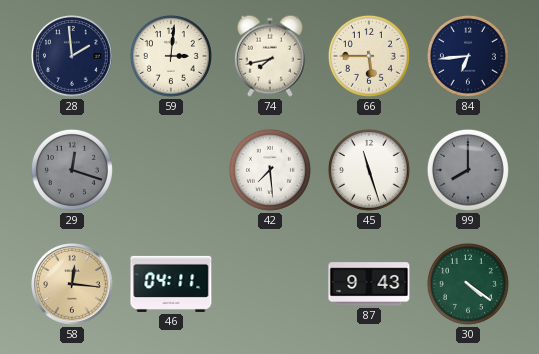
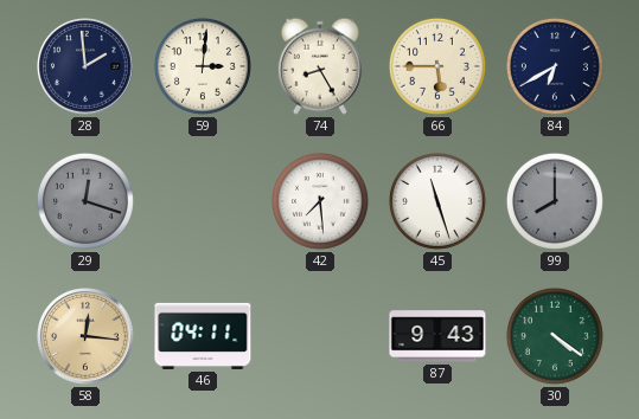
74: 7:43 -> 8:25 (320, 66)
84: 6:44 -> 6:40 (555, 66)
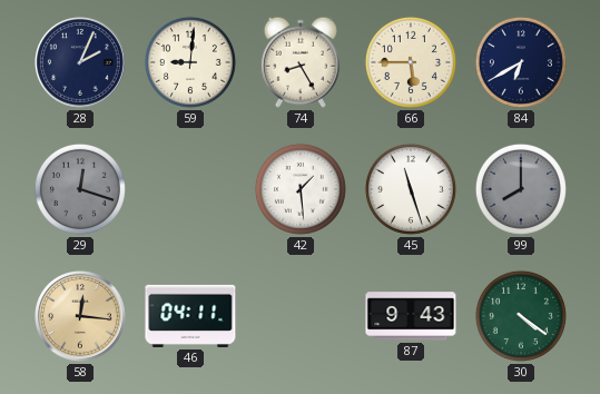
28: 1:59 -> 2:04 (81, 63)
59: 3:01 -> 9:01 (190, 62)
42: 7:29 -> 1:29 (301, 189)
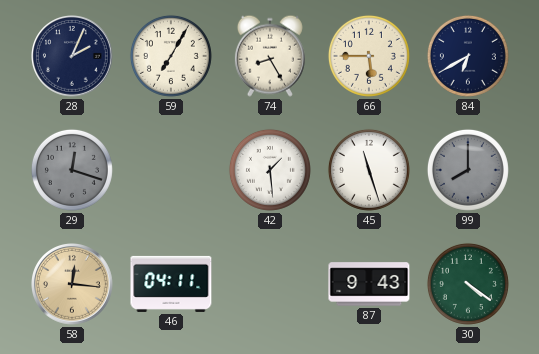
59: 9:01 -> 7:05 (171, 56)
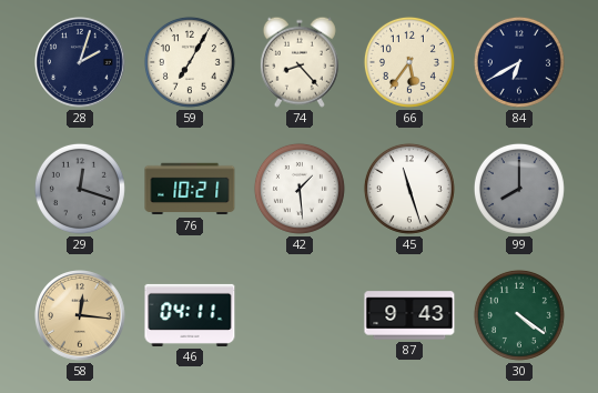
28: 2:04 -> 2:03 (81, 63)
74: 8:25 -> 8:23 (300, 62)
66: 5:45 -> 5:36 (409, 62)
76: none -> 10:21 (190, 189)
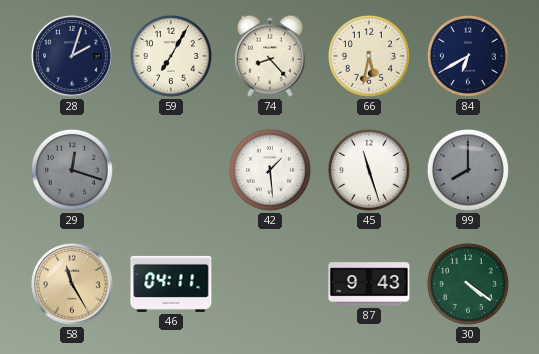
66: 5:36 -> 5:32 (369, 56)
76: 10:21 -> none (190, 189)
58: 12:16 -> 11:25 (73, 285)
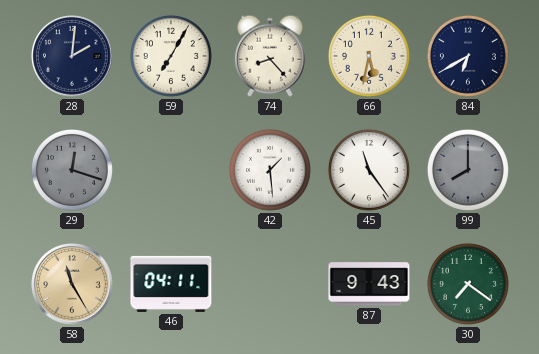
28: 2:03 -> 2:01 (73, 57)
45: 11:27 -> 11:24 (369, 170)
30: 4:21 -> 7:21 (468, 284)
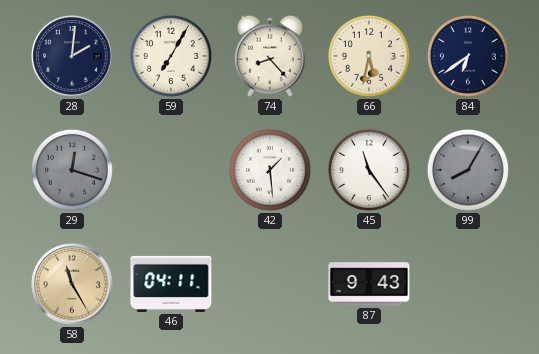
84: 6:40 -> 6:39 (468, 56)
99: 8:00 -> 8:05 (468, 170)
30: 7:21 -> none (468, 284)
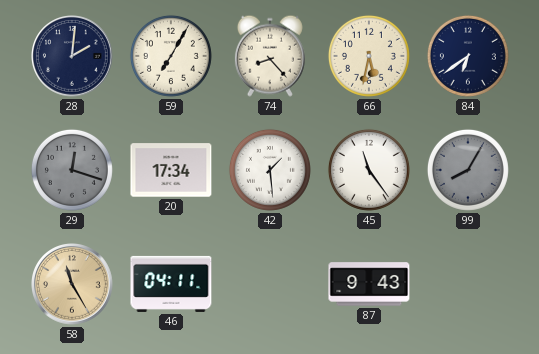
20: none -> 17:34 (171, 170)
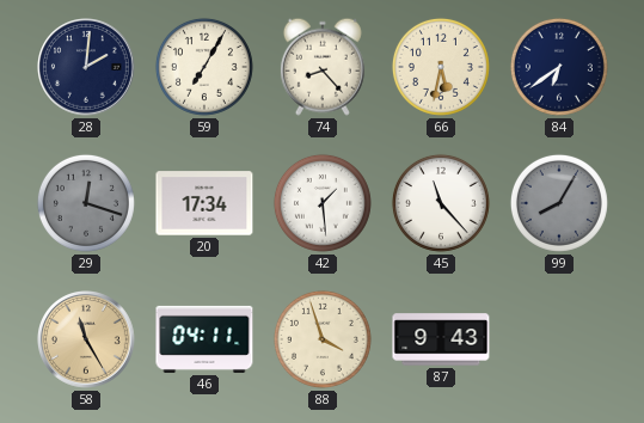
45: 11:24 -> 11:23 (441, 203)
88: none -> 3:57 (323, 339)
